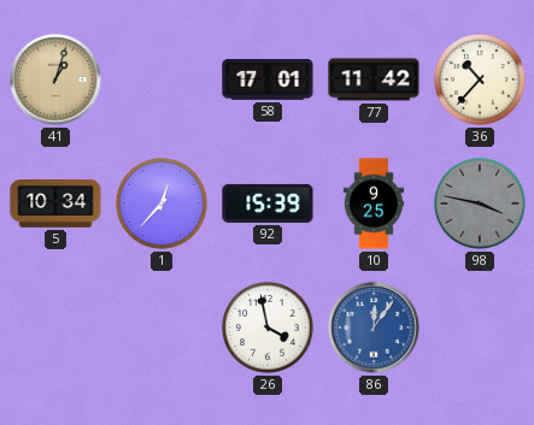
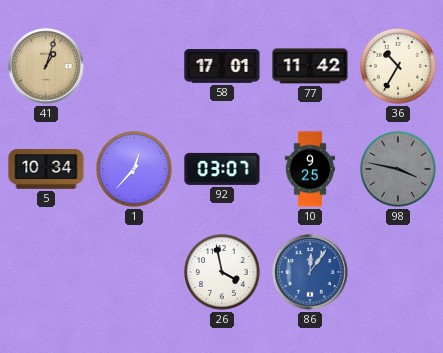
36: 10:37 -> 10:35 (399, 67)
92: 15:39 -> 03:07 (222, 169)
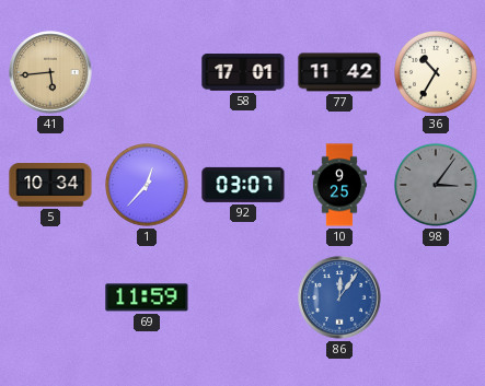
41: 1:03 -> 5:44 (50, 72)
98: 3:47 -> 3:06 (437, 186)
69: none -> 11:59 (147, 297)
26: 3:58 -> none (223, 273)
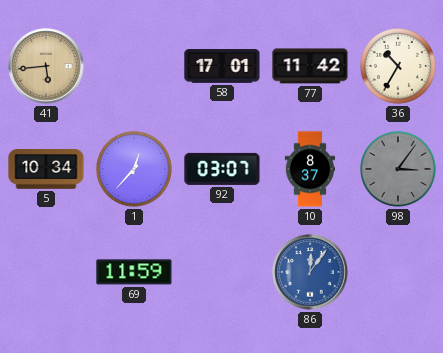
10: 9:25 -> 8:37 (309, 169)
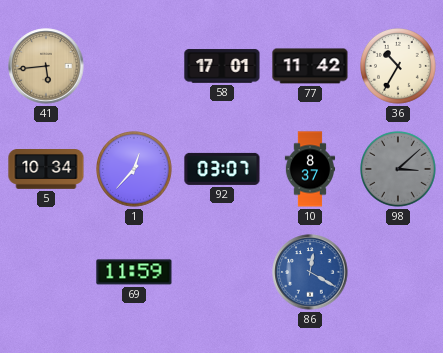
98: 3:06 -> 3:08 (399, 170)
86: 12:06 -> 12:20 (310, 272)
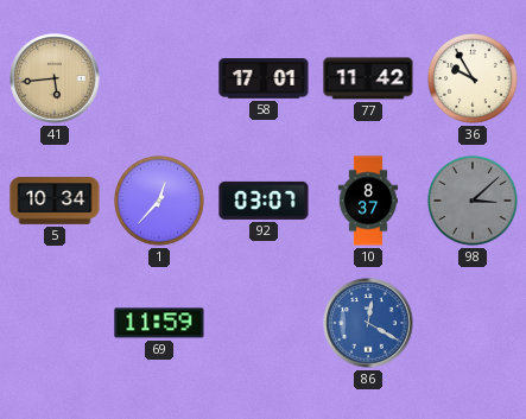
36: 10:35 -> 9:55 (474, 80)
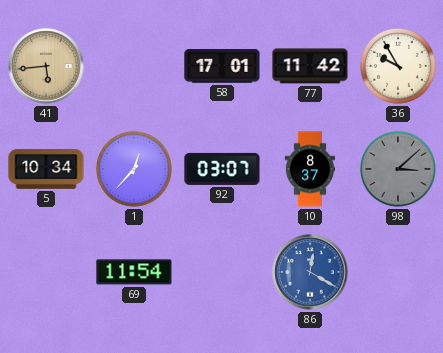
69: 11:59 -> 11:54 (134, 272)
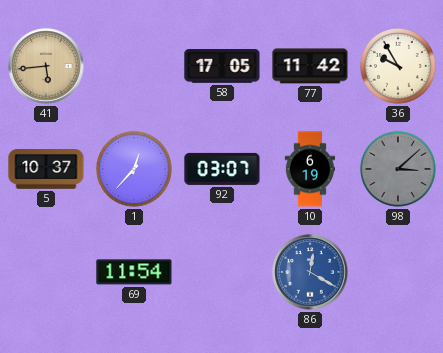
58: 17:01 -> 17:05 (222, 66)
5: 10:34 -> 10:37 (46, 170)
10: 8:37 -> 6:19 (309, 169)
